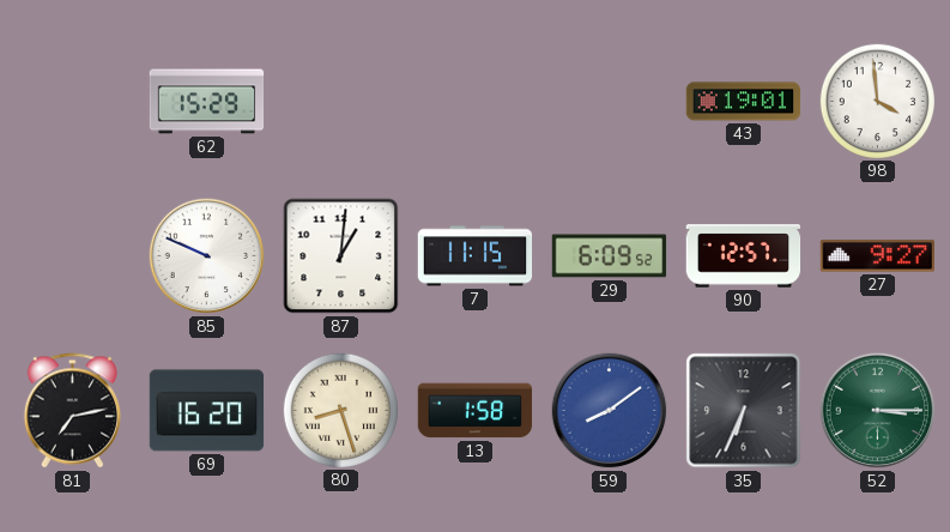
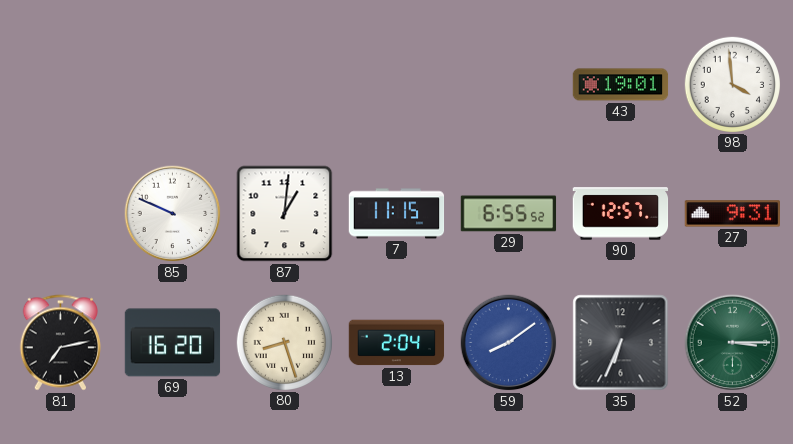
62: 15:29 -> none (207, 102)
29: 6:09 -> 6:55 (509, 214)
27: 9:27 -> 9:31 (732, 214)
13: 1:58 -> 2:04 (397, 343)
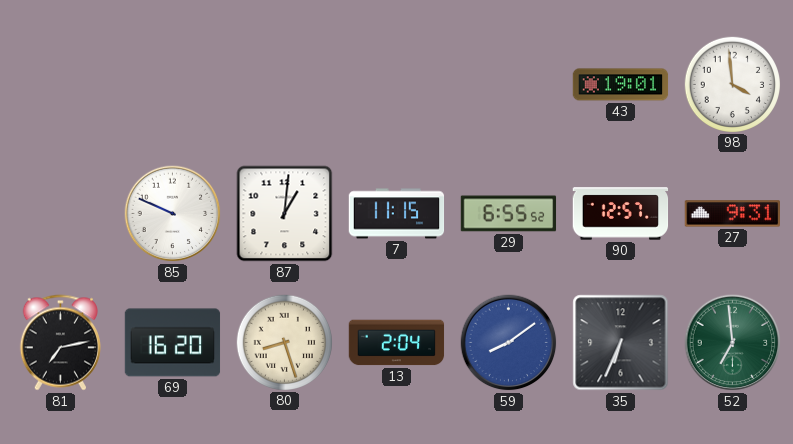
52: 3:15 -> 6:59 (733, 343)
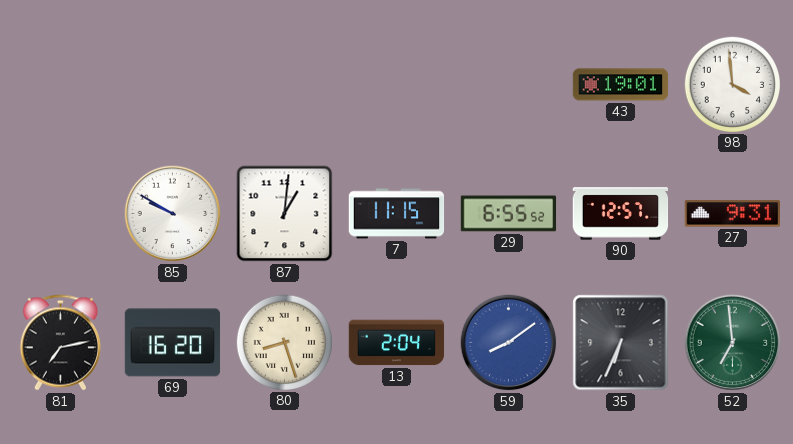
85: 9:49 -> 9:50 (173, 214)
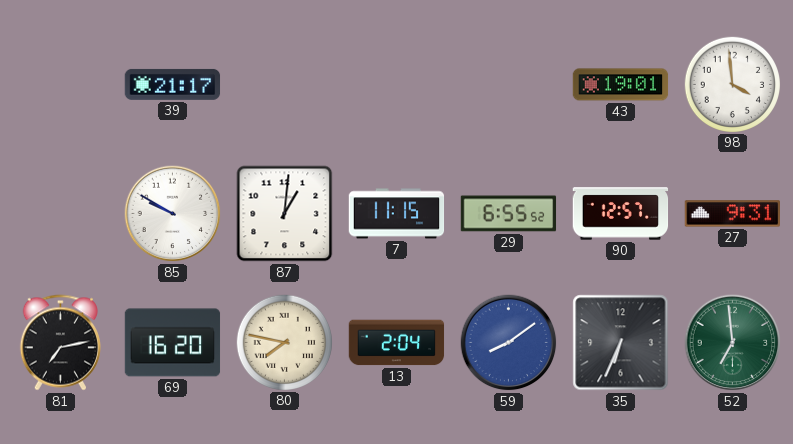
39: none -> 21:17 (173, 84)
80: 8:27 -> 7:47 (284, 342)
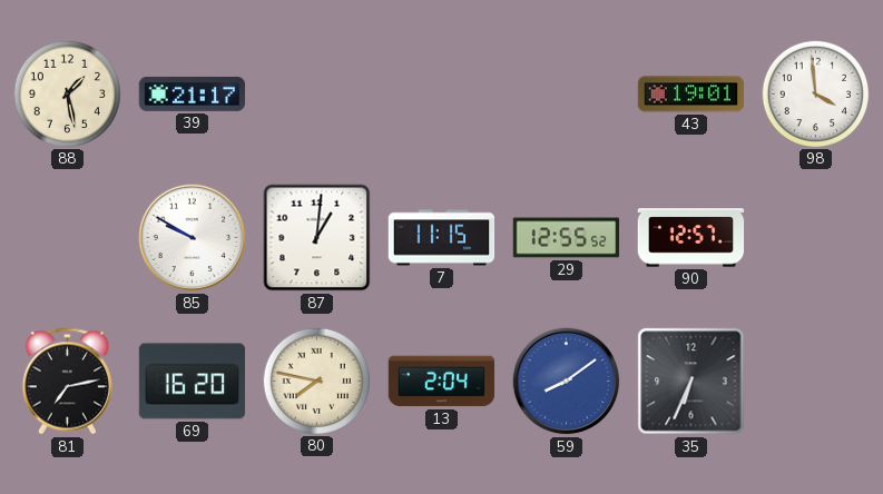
88: none -> 1:28 (67, 93)
29: 6:55 -> 12:55 (567, 238)
27: 9:31 -> none (732, 214)
52: 6:59 -> none (733, 343)
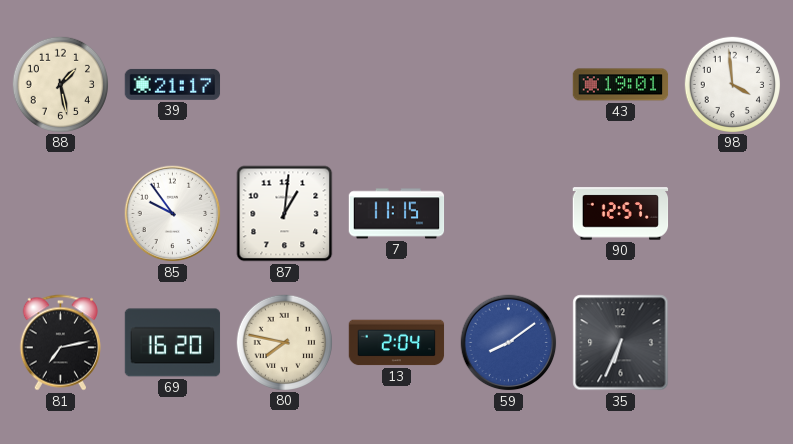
85: 9:50 -> 9:54 (173, 214)
29: 12:55 -> none (567, 238)
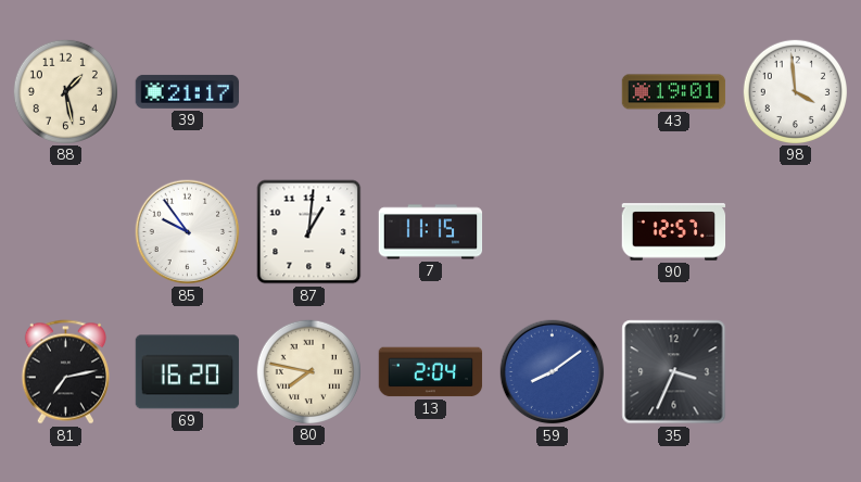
35: 6:34 -> 3:34 (674, 372)
